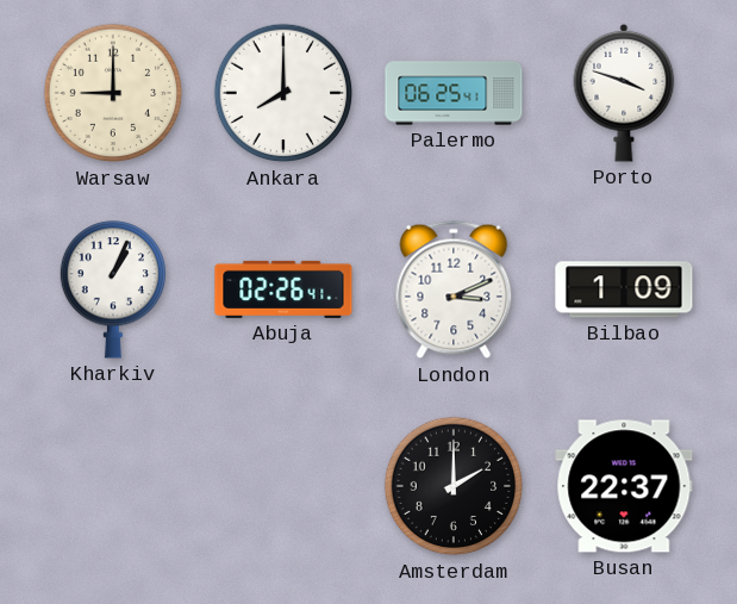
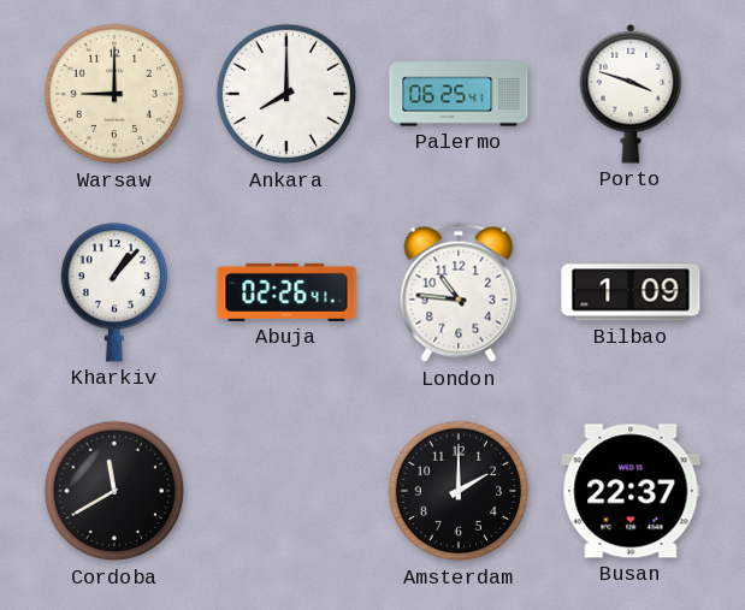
Kharkiv: 1:04 -> 1:07 (113, 292)
London: 3:11 -> 10:46 (459, 292)
Cordoba: none -> 11:40 (114, 491)
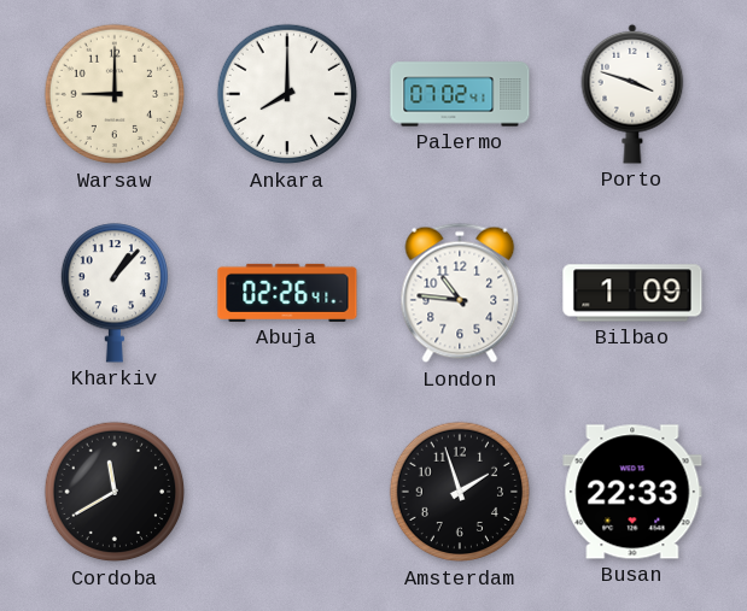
Palermo: 06:25 -> 07:02 (460, 94)
Amsterdam: 2:00 -> 1:57 (460, 492)
Busan: 22:37 -> 22:33 (632, 492)
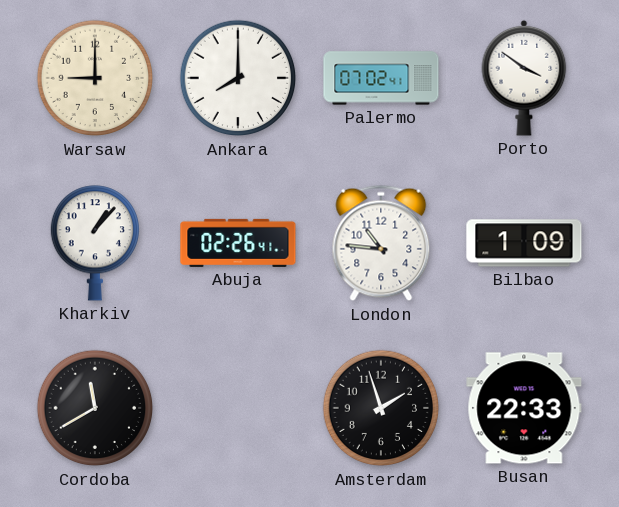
Porto: 3:48 -> 3:51 (524, 78)
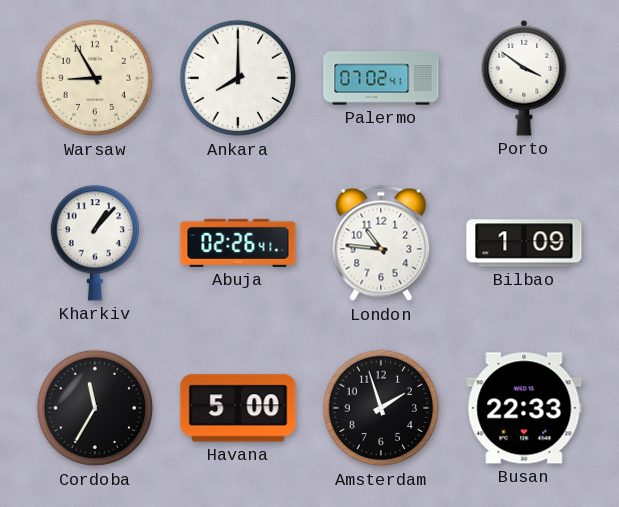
Warsaw: 9:00 -> 8:55 (95, 78)
Cordoba: 11:40 -> 11:35 (95, 408)
Havana: none -> 5:00 (238, 408)
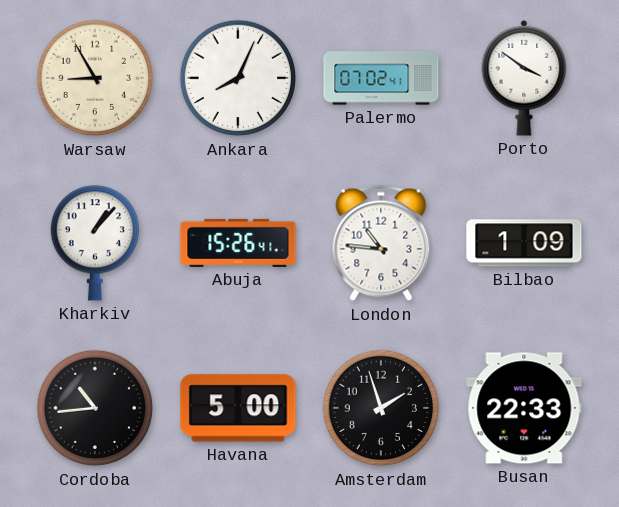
Ankara: 8:00 -> 8:04 (238, 78)
Abuja: 02:26 -> 15:26 (238, 243)
Cordoba: 11:35 -> 10:44 (95, 408)
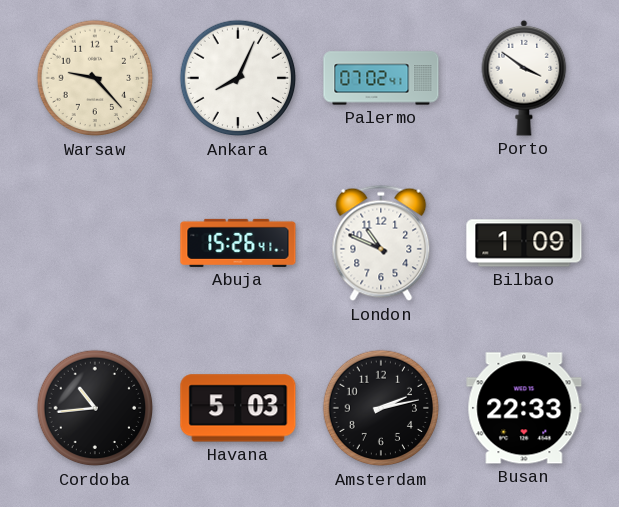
Warsaw: 8:55 -> 9:23 (95, 78)
Kharkiv: 1:07 -> none (94, 243)
London: 10:46 -> 10:49 (381, 243)
Havana: 5:00 -> 5:03 (238, 408)
Amsterdam: 1:57 -> 2:13 (381, 408)
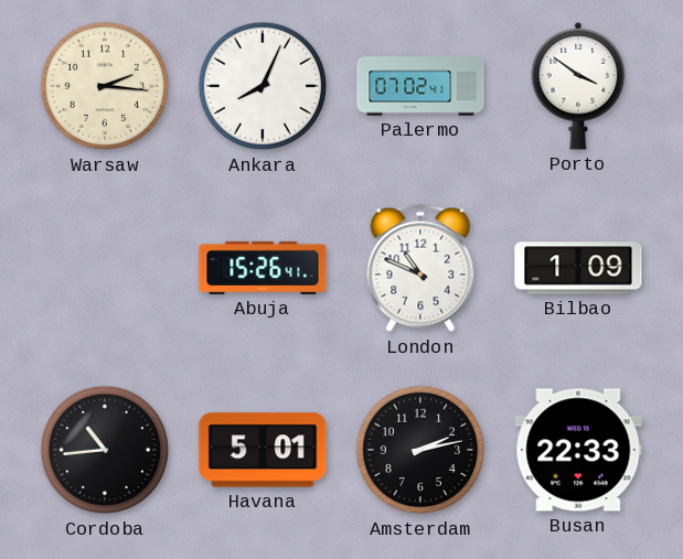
Warsaw: 9:23 -> 2:16 (105, 86)
Havana: 5:03 -> 5:01 (263, 450)
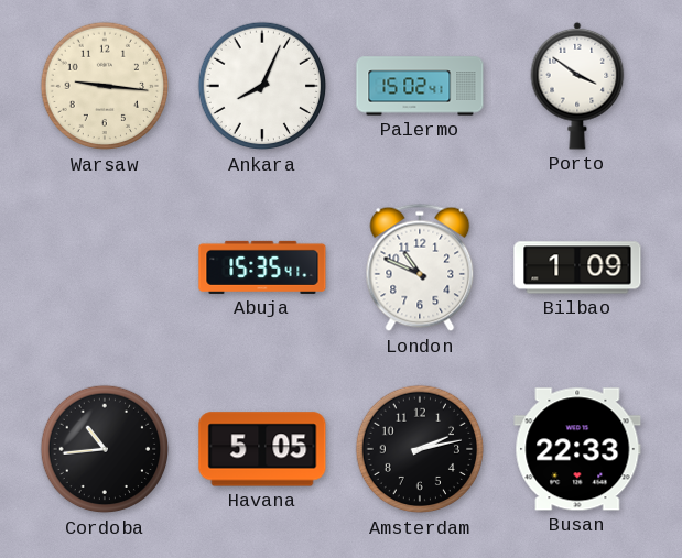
Warsaw: 2:16 -> 9:16 (105, 86)
Palermo: 07:02 -> 15:02 (420, 86)
Abuja: 15:26 -> 15:35 (262, 267)
Havana: 5:01 -> 5:05 (262, 449)
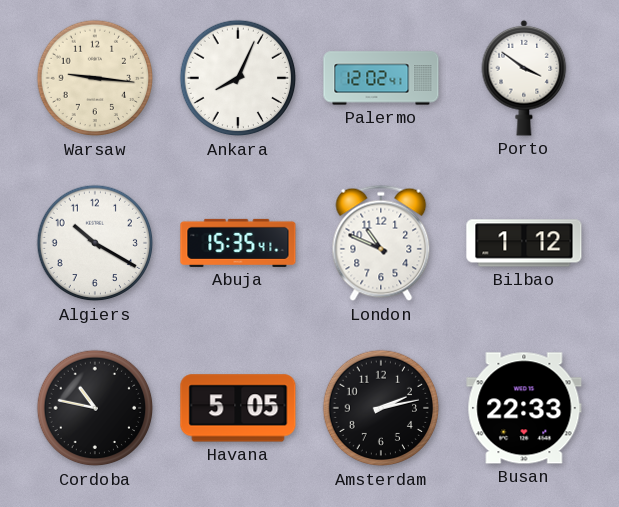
Palermo: 15:02 -> 12:02 (381, 78)
Algiers: none -> 10:20 (95, 243)
Bilbao: 1:09 -> 1:12 (524, 243)
Cordoba: 10:44 -> 10:47 (95, 408)
